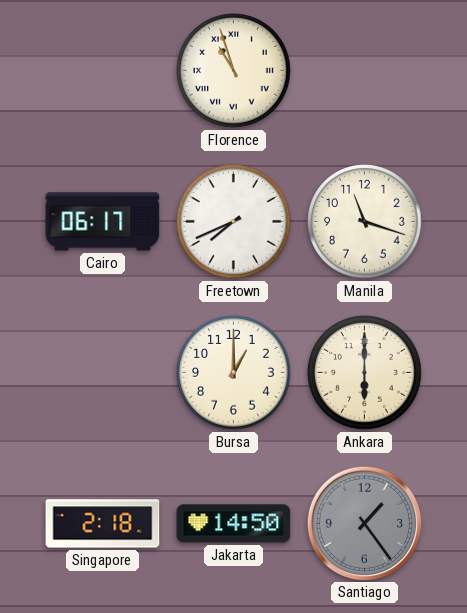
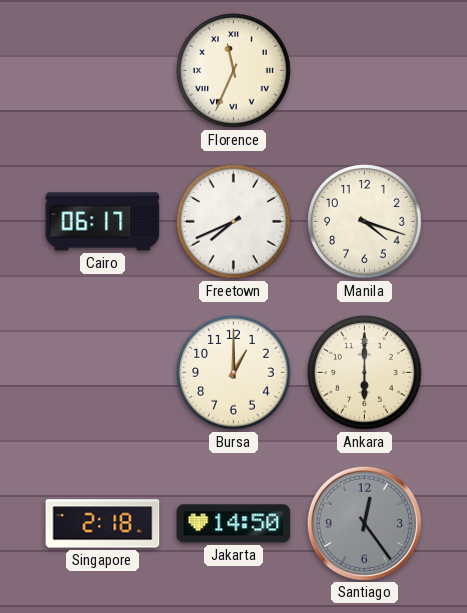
Florence: 10:57 -> 11:34 (234, 71)
Manila: 11:18 -> 4:18 (365, 222)
Santiago: 1:24 -> 12:24 (364, 523)
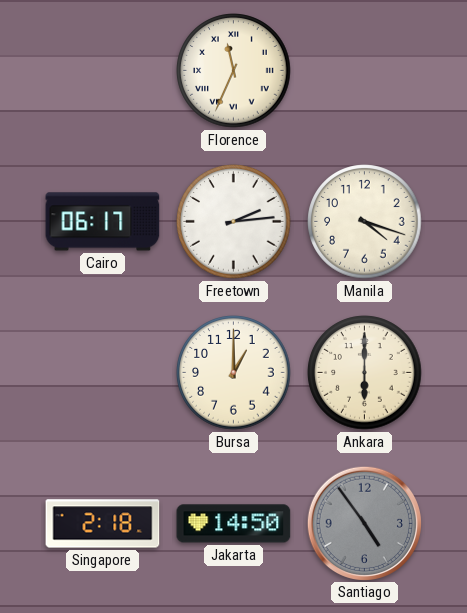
Freetown: 7:41 -> 2:14 (234, 222)
Santiago: 12:24 -> 4:54 (364, 523)
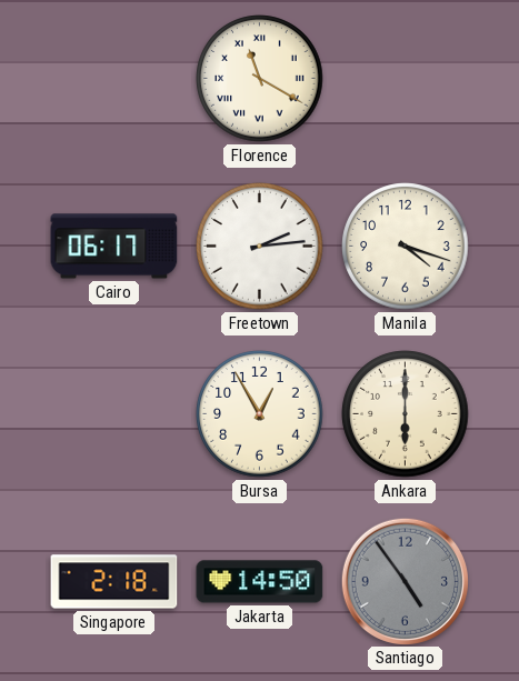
Florence: 11:34 -> 11:20 (260, 79)
Bursa: 1:00 -> 12:55 (260, 414)
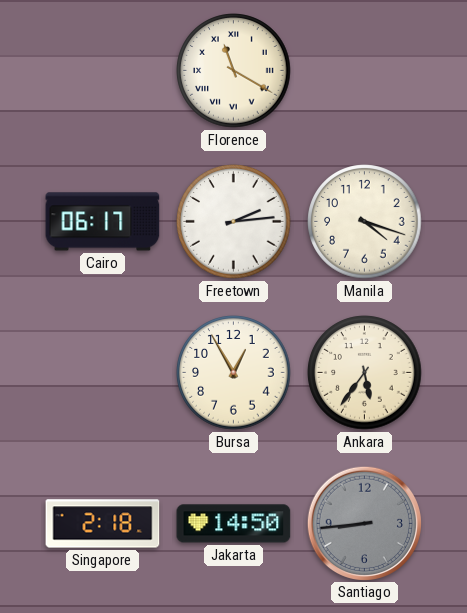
Ankara: 6:00 -> 5:36 (365, 373)
Santiago: 4:54 -> 8:44 (364, 523)
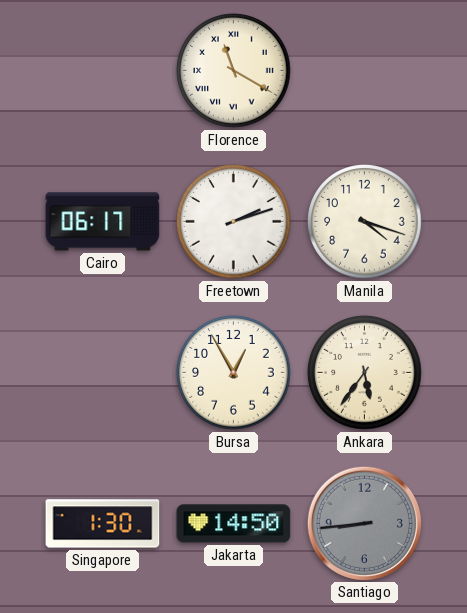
Freetown: 2:14 -> 2:12 (234, 222)
Singapore: 2:18 -> 1:30 (103, 524)
